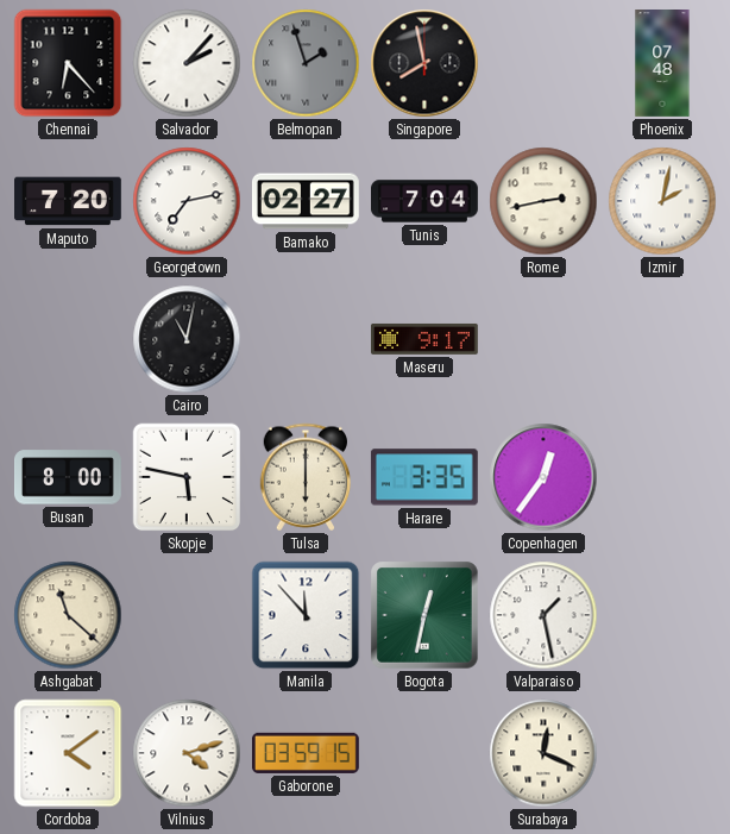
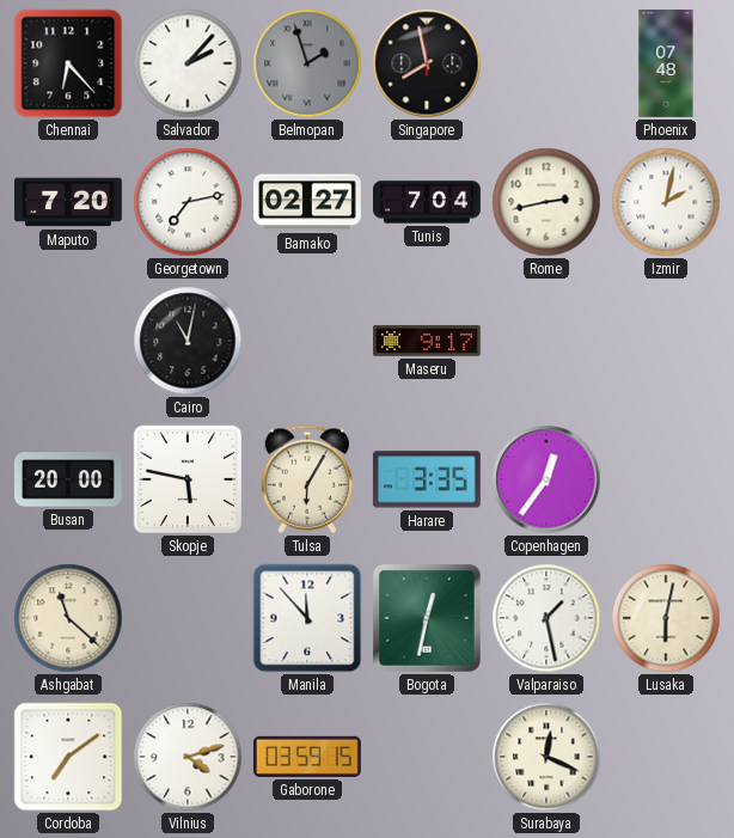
Busan: 8:00 -> 20:00 (69, 479)
Tulsa: 6:00 -> 6:05 (307, 479)
Lusaka: none -> 6:02 (666, 618)
Cordoba: 4:09 -> 7:09 (68, 757)
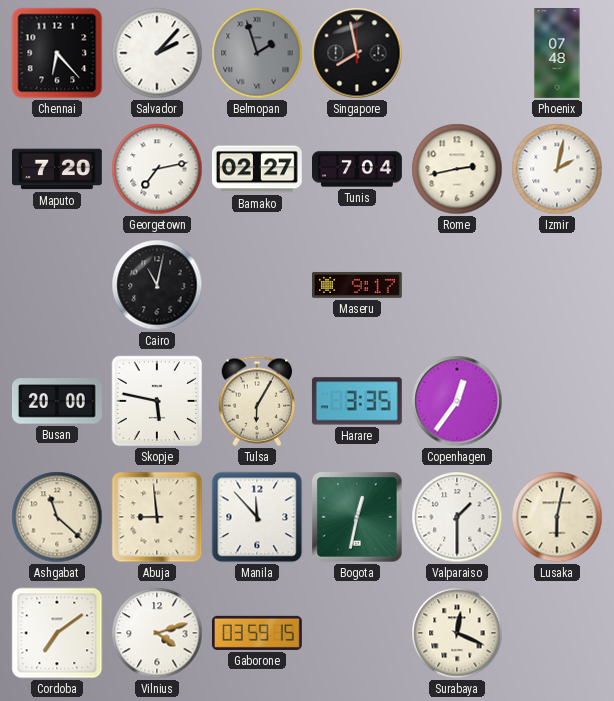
Abuja: none -> 8:59 (157, 517)
Valparaiso: 1:28 -> 1:30 (457, 517)
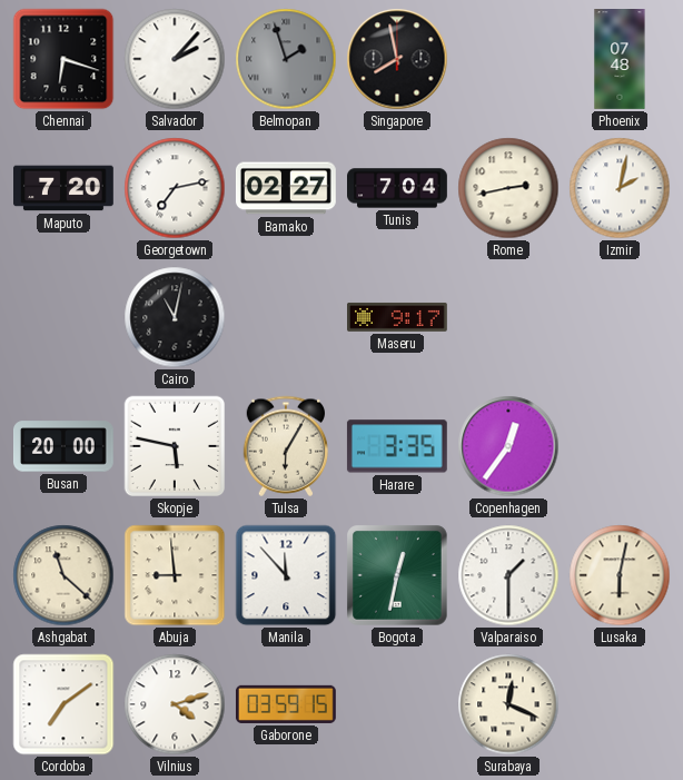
Chennai: 6:23 -> 6:18 (63, 59)
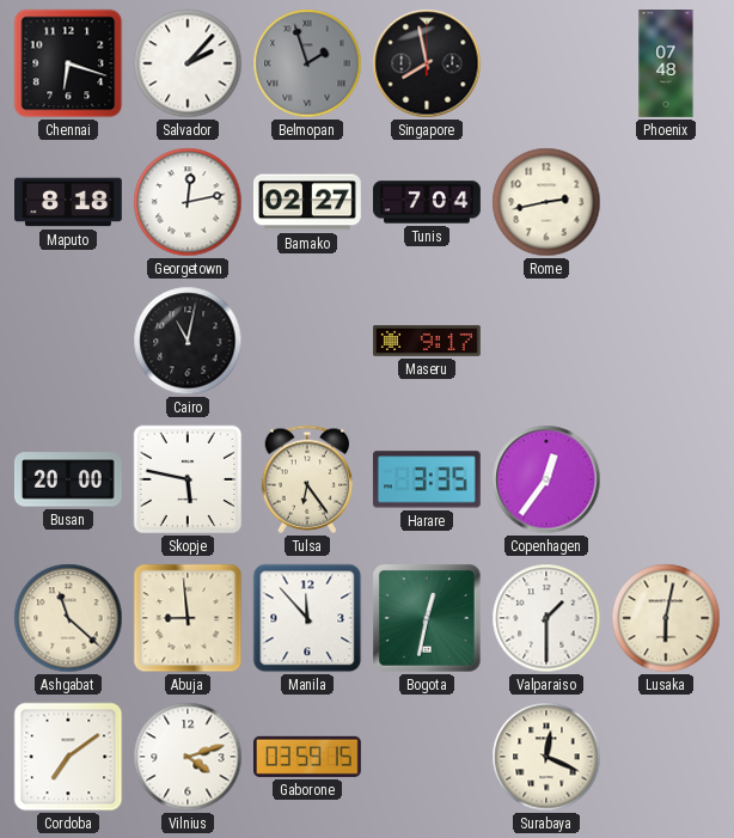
Maputo: 7:20 -> 8:18 (69, 202)
Georgetown: 7:13 -> 12:13 (188, 202)
Izmir: 2:02 -> none (620, 188)
Tulsa: 6:05 -> 6:24 (307, 479)
